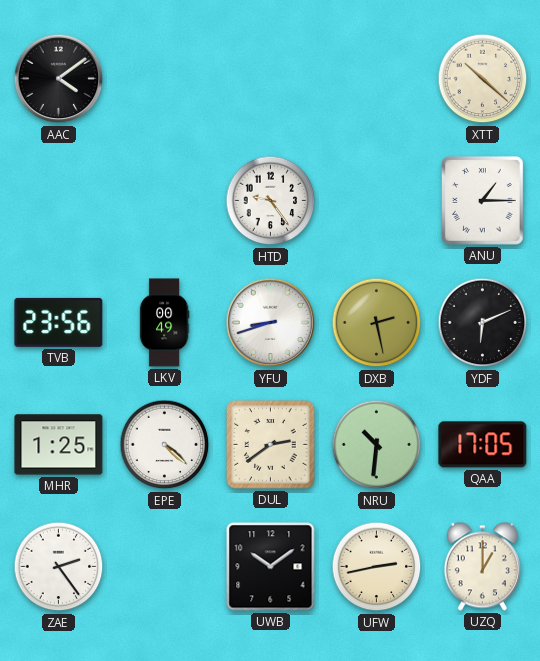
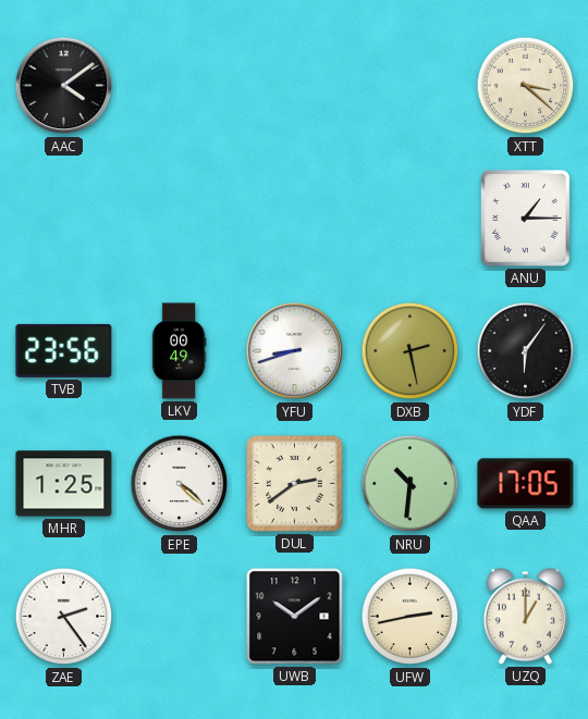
XTT: 10:22 -> 3:22 (526, 86)
HTD: 9:24 -> none (271, 201)
YDF: 6:11 -> 6:06 (526, 351)
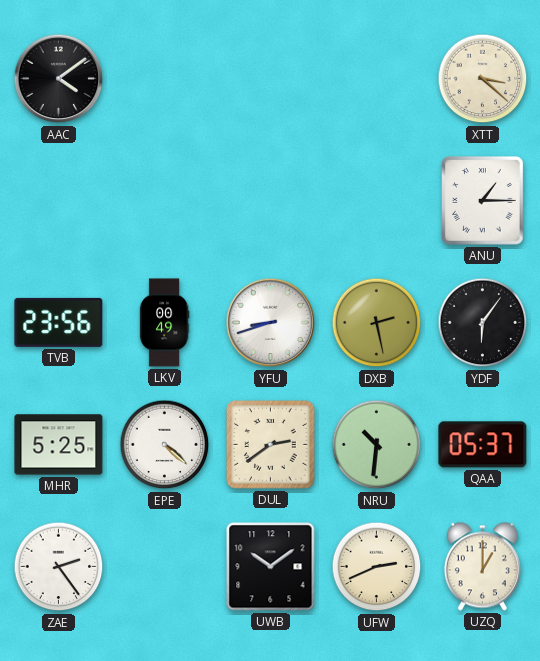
MHR: 1:25 -> 5:25 (59, 445)
QAA: 17:05 -> 05:37 (483, 445)
UFW: 2:43 -> 2:41 (377, 567)
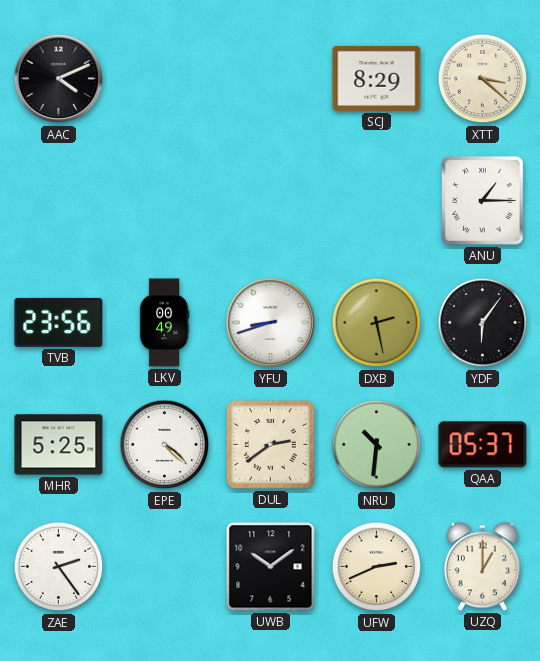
AAC: 4:09 -> 4:11 (59, 79)
SCJ: none -> 8:29 (377, 78)
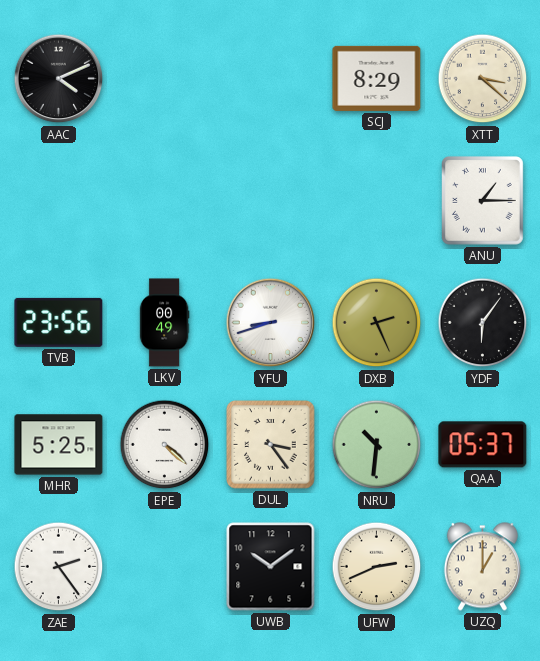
DXB: 2:28 -> 2:26 (377, 323)
DUL: 2:39 -> 3:24 (271, 445)
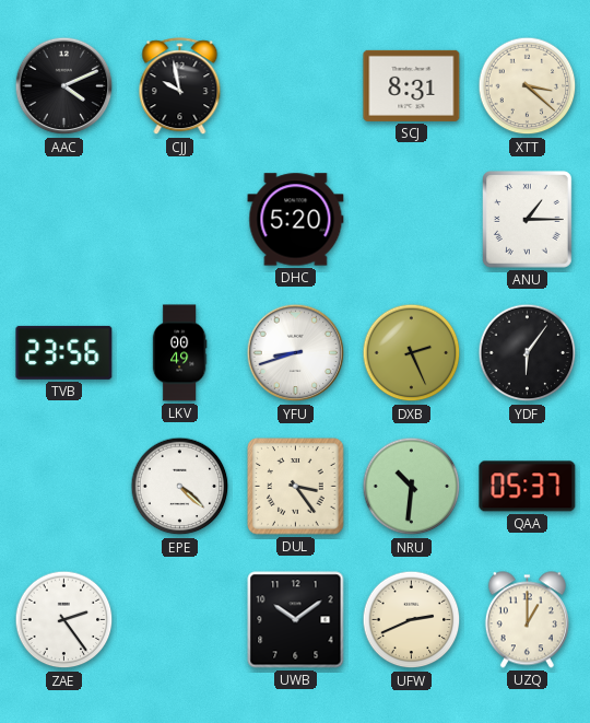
CJJ: none -> 9:58 (180, 86)
SCJ: 8:29 -> 8:31 (412, 85)
DHC: none -> 5:20 (296, 220)
MHR: 5:25 -> none (59, 445)
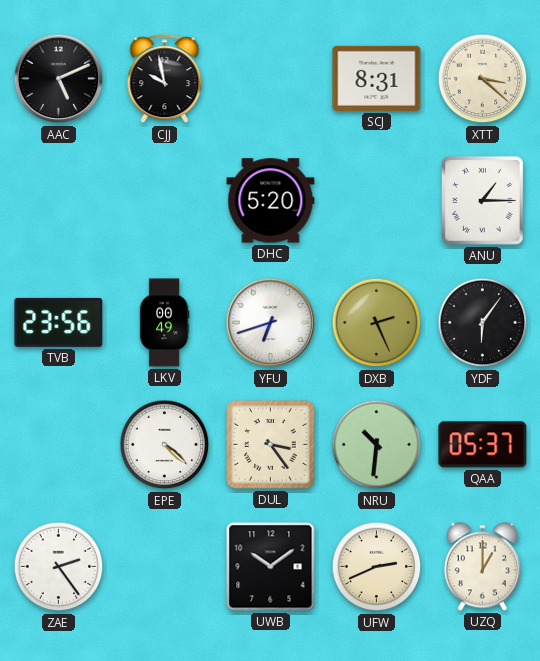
AAC: 4:11 -> 5:11 (59, 79)
YFU: 8:42 -> 6:42 (271, 323)
